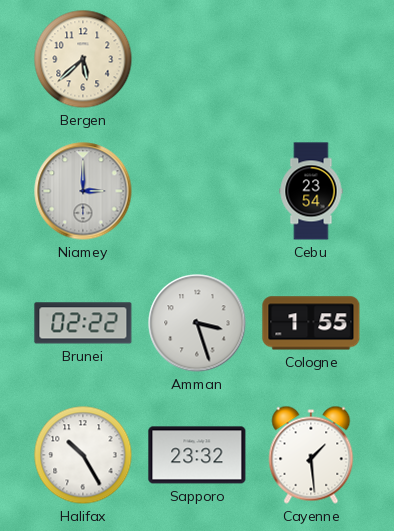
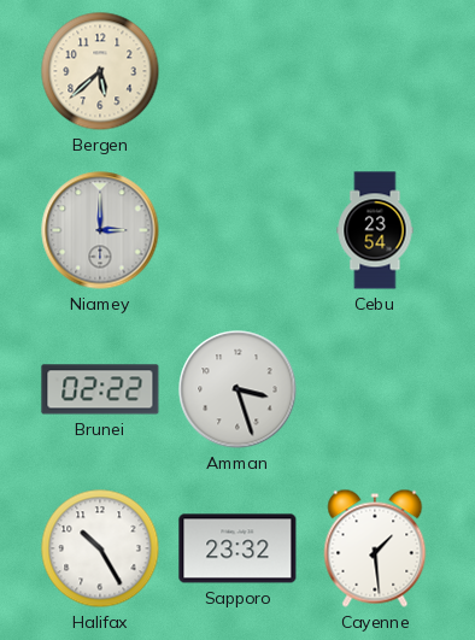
Cologne: 1:55 -> none (311, 323)
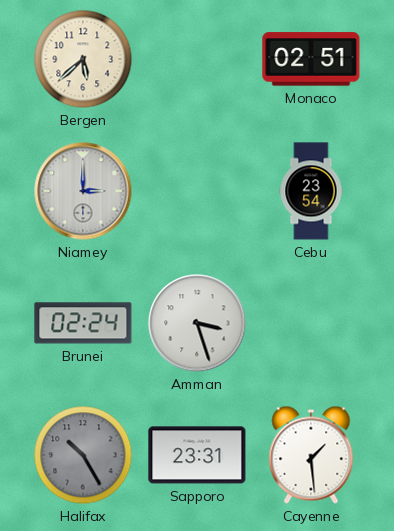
Monaco: none -> 02:51 (311, 59)
Brunei: 02:22 -> 02:24 (83, 323)
Halifax dial: white -> grey (83, 455)
Sapporo: 23:32 -> 23:31 (197, 455)
